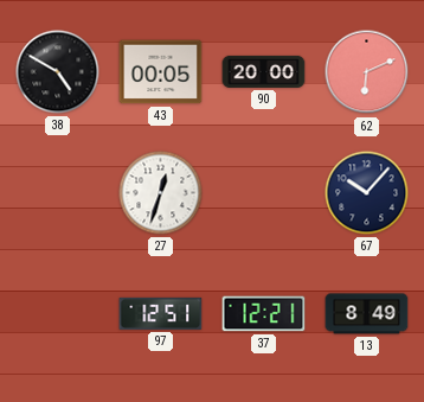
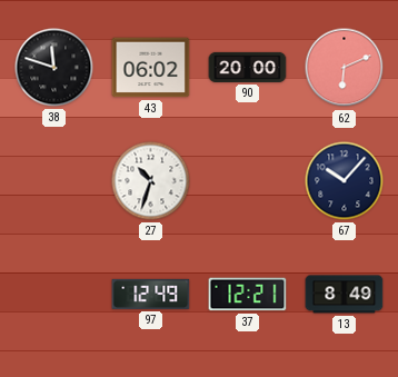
38: 4:50 -> 11:48 (54, 68)
43: 00:05 -> 06:02 (151, 68)
27: 12:33 -> 10:33 (151, 181)
97: 12:51 -> 12:49 (151, 294)
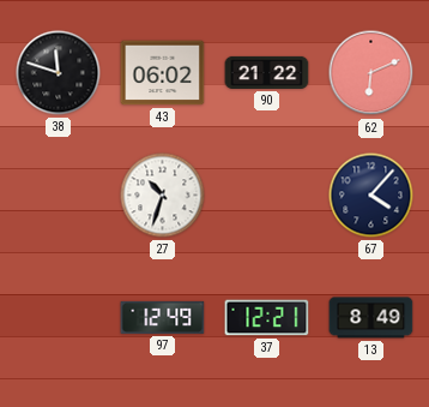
90: 20:00 -> 21:22 (267, 72)
67: 10:07 -> 4:07 (371, 196)
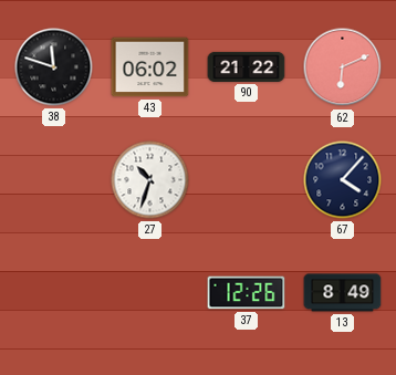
97: 12:49 -> none (163, 317)
37: 12:21 -> 12:26 (247, 293)
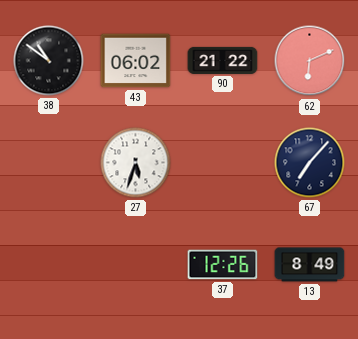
38: 11:48 -> 10:51 (49, 61)
27: 10:33 -> 5:33 (136, 163)
67: 4:07 -> 7:07 (310, 163)
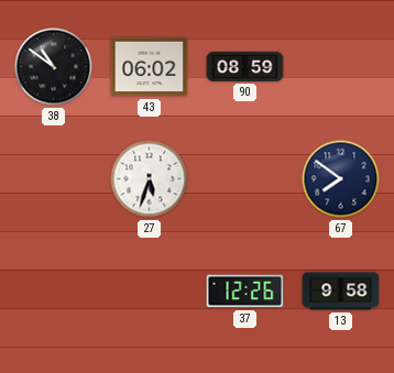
90: 21:22 -> 08:59 (245, 66)
62: 6:11 -> none (310, 61)
67: 7:07 -> 7:51 (341, 179)
13: 8:49 -> 9:58 (341, 292)
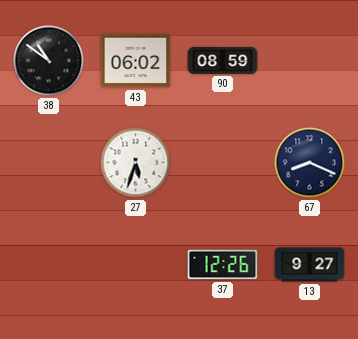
67: 7:51 -> 8:19 (310, 163)
13: 9:58 -> 9:27 (310, 265)
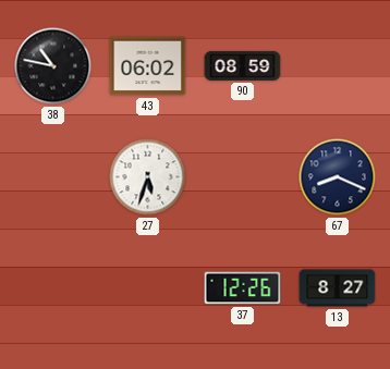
38: 10:51 -> 10:47 (53, 66)
13: 9:27 -> 8:27 (338, 288)
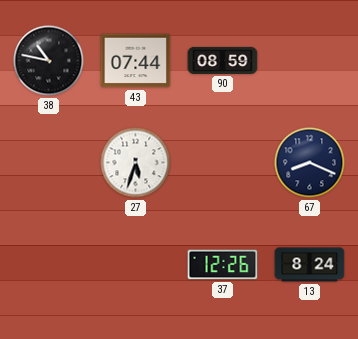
43: 06:02 -> 07:44 (136, 61)
13: 8:27 -> 8:24 (310, 265)
